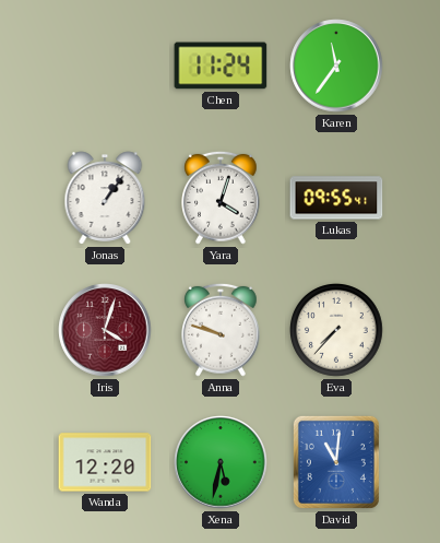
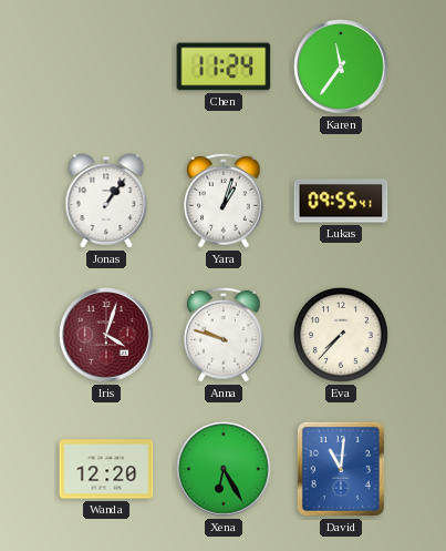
Yara: 4:03 -> 1:03 (225, 201)
Xena: 5:32 -> 6:25 (224, 469)
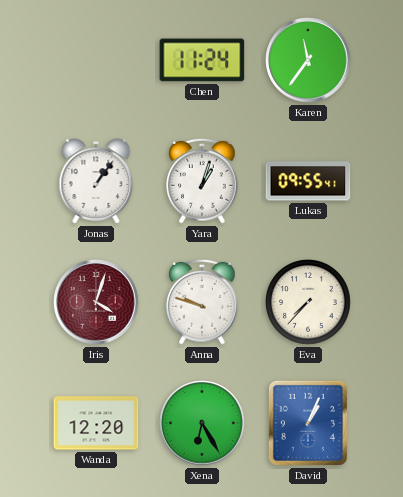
David: 11:01 -> 1:04 (308, 423)
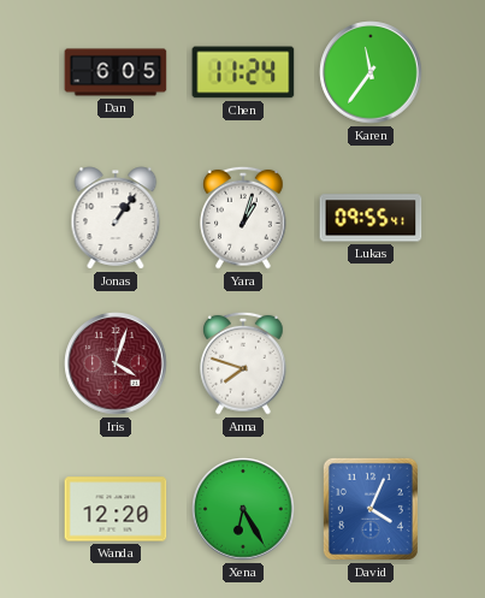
Dan: none -> 6:05 (116, 72)
Anna: 9:48 -> 7:48 (244, 363)
Eva: 7:37 -> none (309, 303)
David: 1:04 -> 4:04 (371, 509)
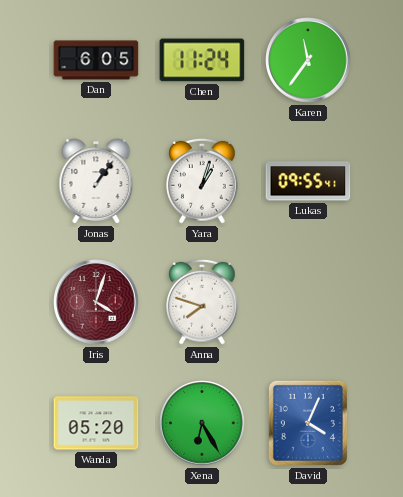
Wanda: 12:20 -> 05:20 (96, 423)
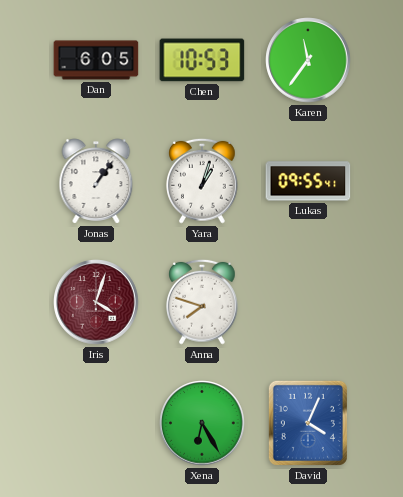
Chen: 11:24 -> 10:53 (202, 60)
Wanda: 05:20 -> none (96, 423)
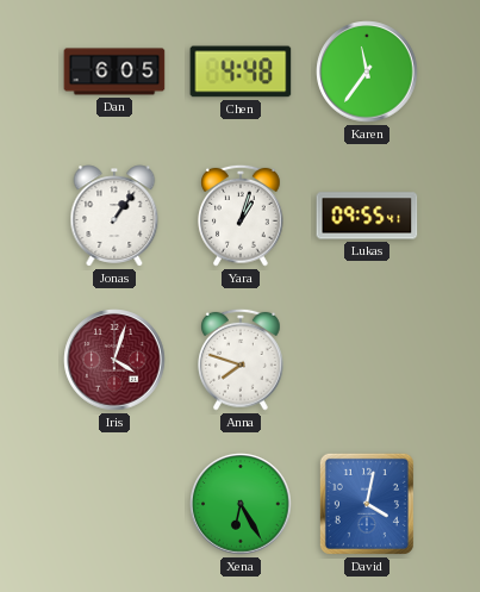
Chen: 10:53 -> 4:48 (241, 71)
David: 4:04 -> 4:02 (367, 504)
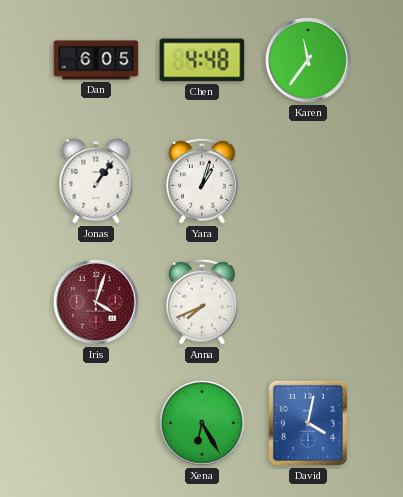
Lukas: 09:55 -> none (367, 216)
Anna: 7:48 -> 7:41 (203, 302)
